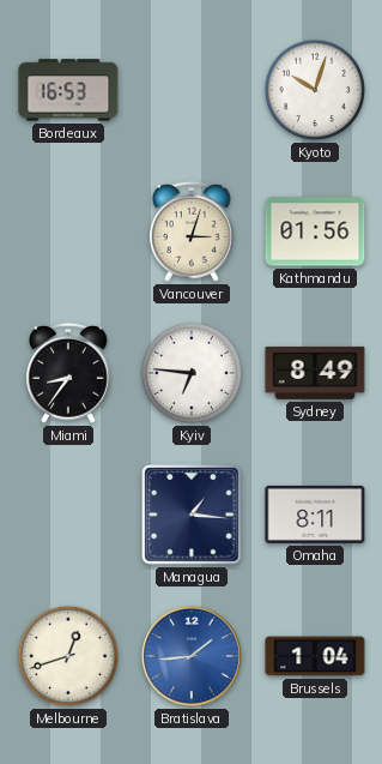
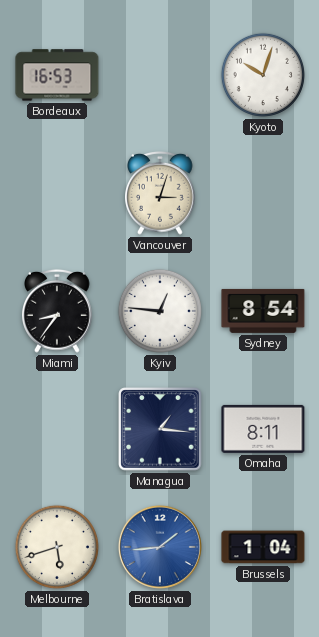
Kathmandu: 01:56 -> none (315, 231)
Kyiv: 6:46 -> 12:46 (160, 311)
Sydney: 8:49 -> 8:54 (263, 311)
Melbourne: 12:42 -> 5:42 (57, 547)
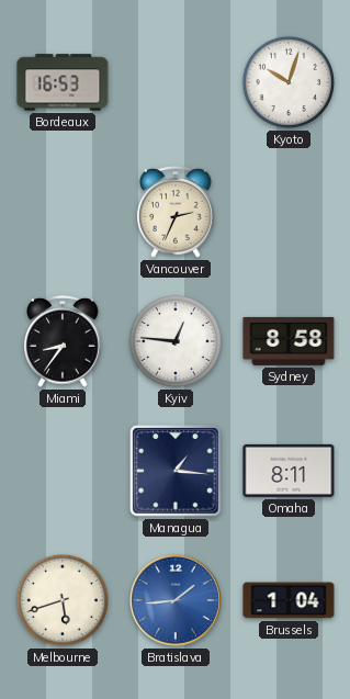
Vancouver: 3:03 -> 2:34 (177, 212)
Sydney: 8:54 -> 8:58 (289, 341)
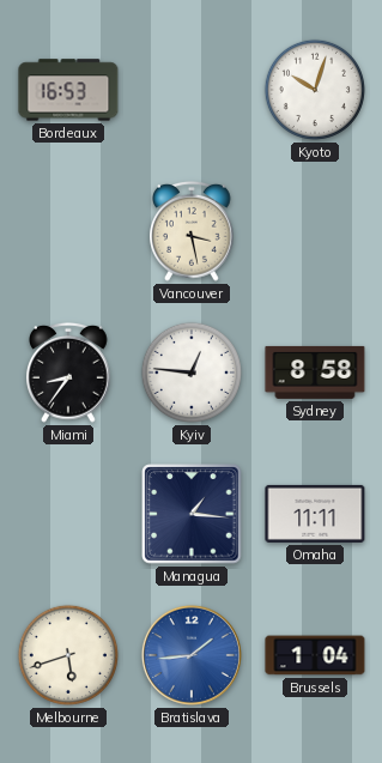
Vancouver: 2:34 -> 3:28 (193, 231)
Omaha: 8:11 -> 11:11 (315, 514)
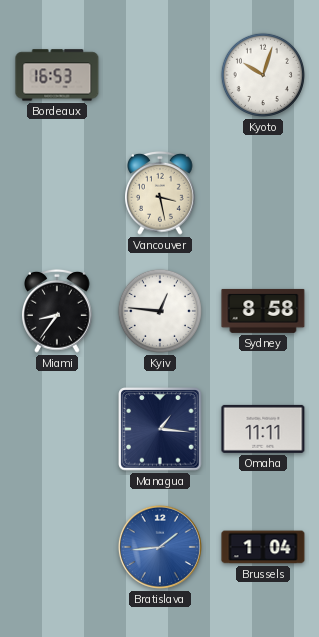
Melbourne: 5:42 -> none (68, 655)
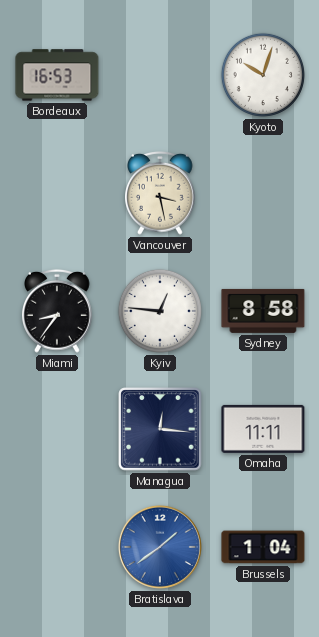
Managua: 1:16 -> 12:16 (160, 429)
Bratislava: 1:44 -> 1:39 (160, 547)
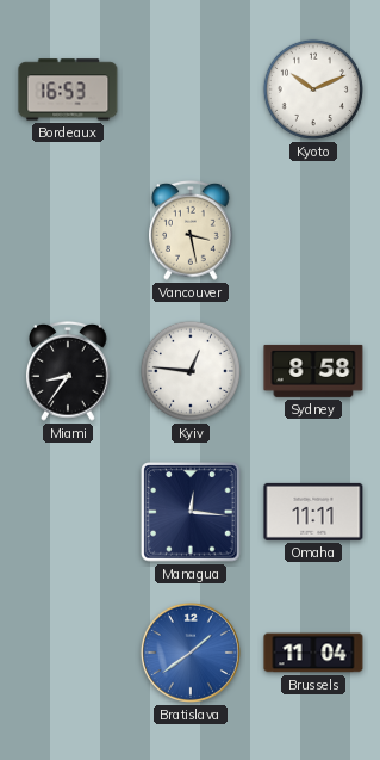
Kyoto: 10:03 -> 10:11 (313, 89)
Brussels: 1:04 -> 11:04 (313, 653)
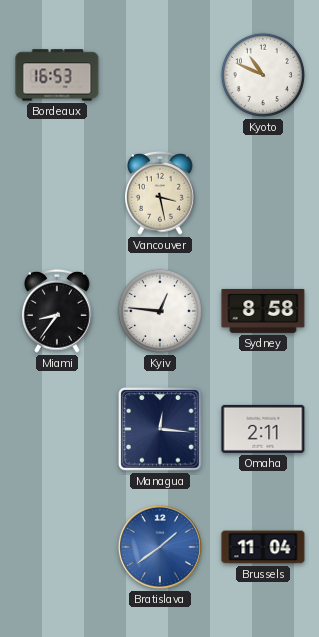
Kyoto: 10:11 -> 10:49 (263, 75)
Omaha: 11:11 -> 2:11 (263, 429)
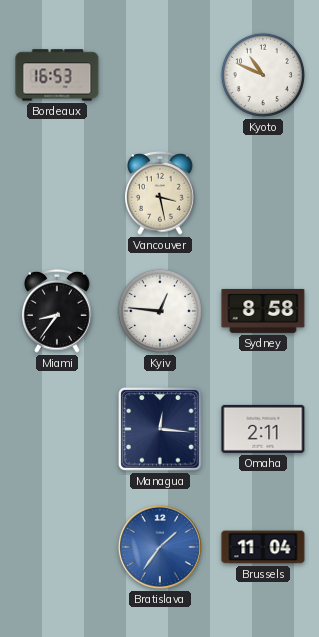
Bratislava: 1:39 -> 1:36 (160, 547)
